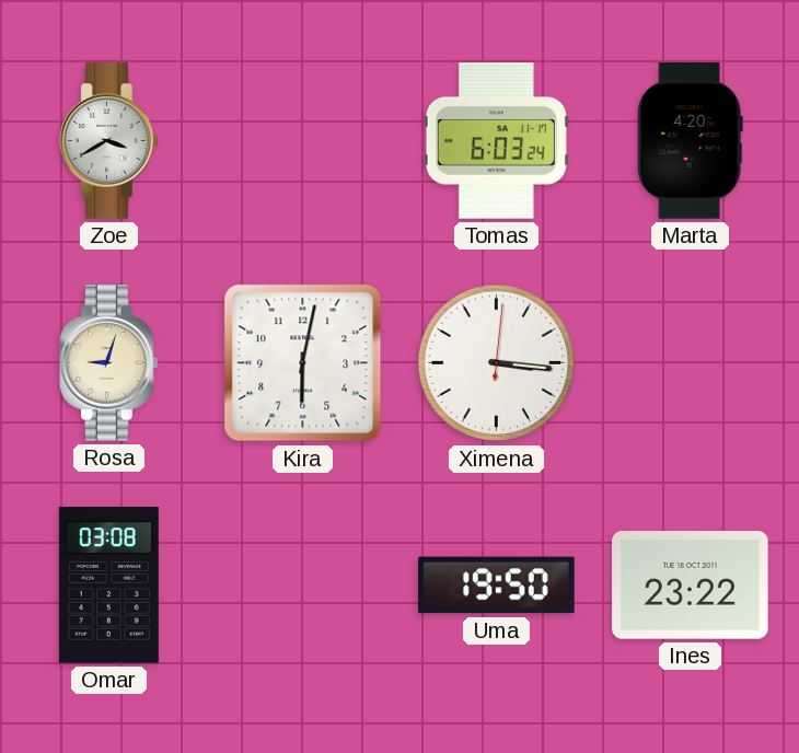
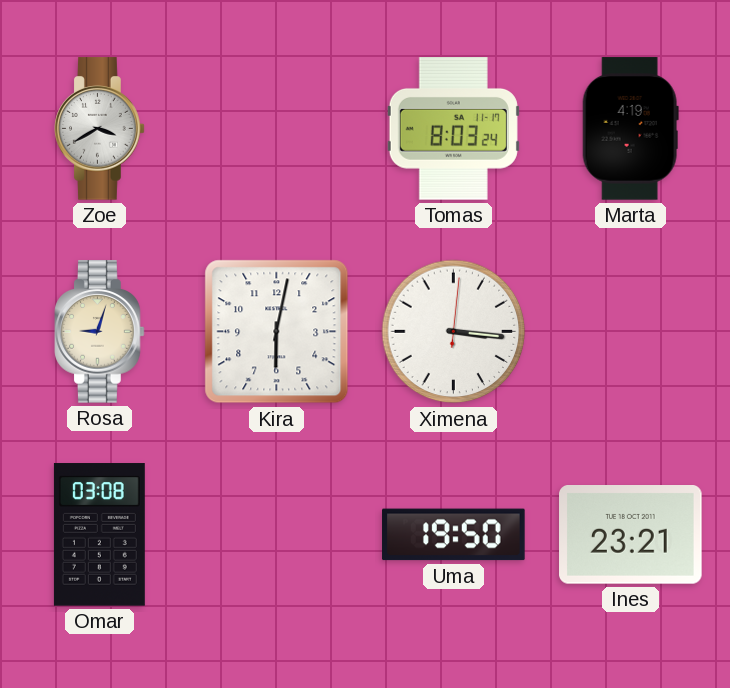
Tomas: 6:03 -> 8:03 (453, 129)
Marta: 4:20 -> 4:19 (630, 129)
Ines: 23:22 -> 23:21 (631, 535)
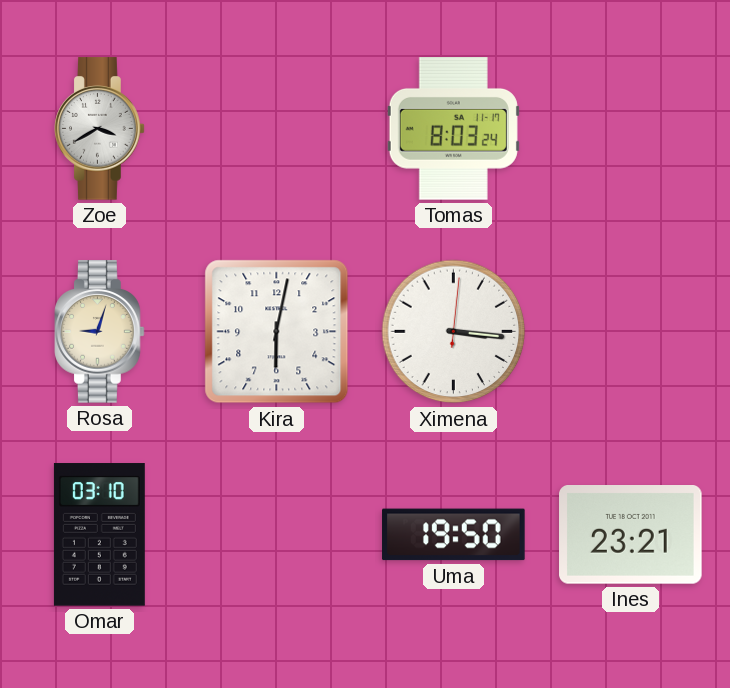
Marta: 4:19 -> none (630, 129)
Omar: 03:08 -> 03:10 (99, 535)
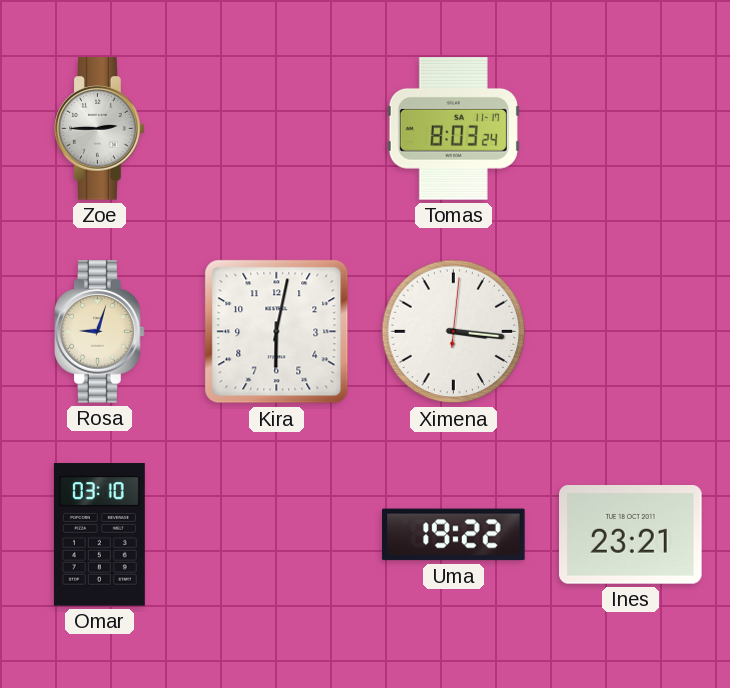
Zoe: 3:40 -> 2:45 (100, 129)
Uma: 19:50 -> 19:22 (454, 535)
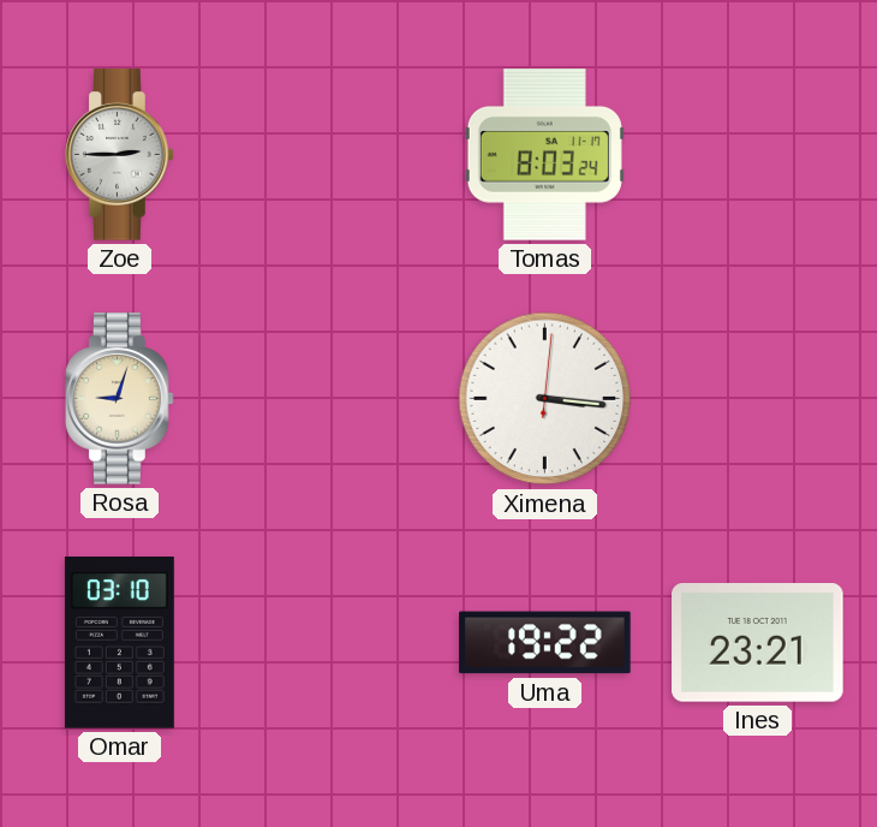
Kira: 6:02 -> none (277, 332)
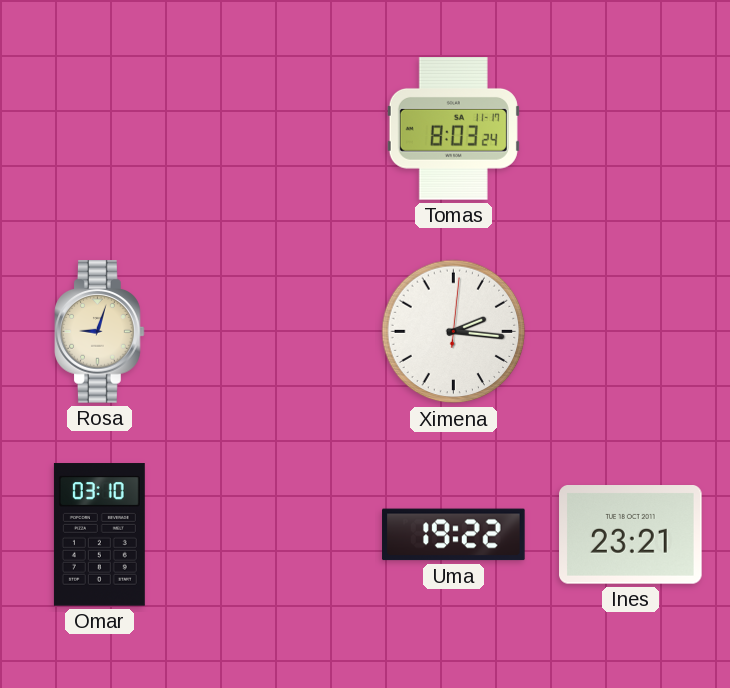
Zoe: 2:45 -> none (120, 155)
Ximena: 3:16 -> 2:16 (454, 332)
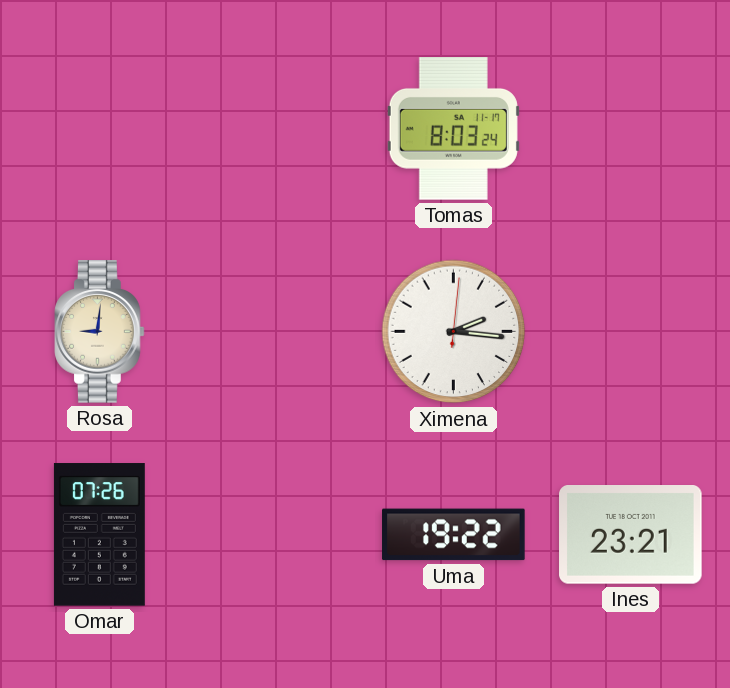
Rosa: 9:03 -> 9:01 (100, 332)
Omar: 03:10 -> 07:26 (99, 535)
